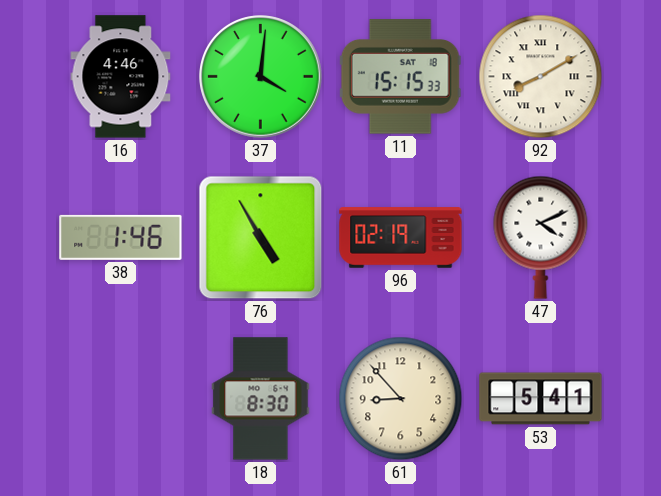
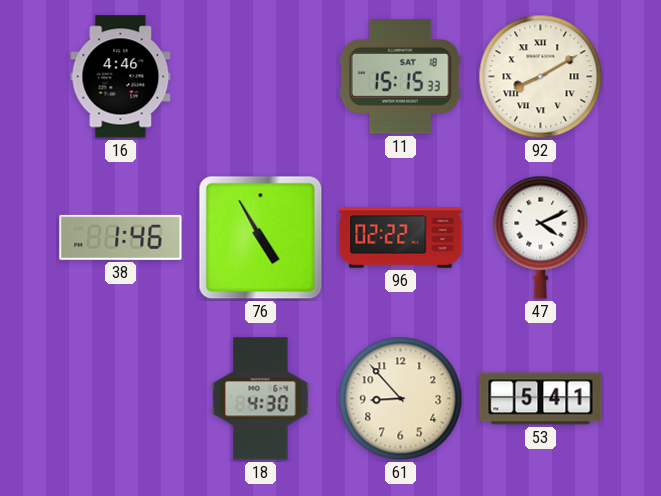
37: 4:01 -> none (261, 77)
96: 02:19 -> 02:22 (401, 238)
18: 8:30 -> 4:30 (261, 399)
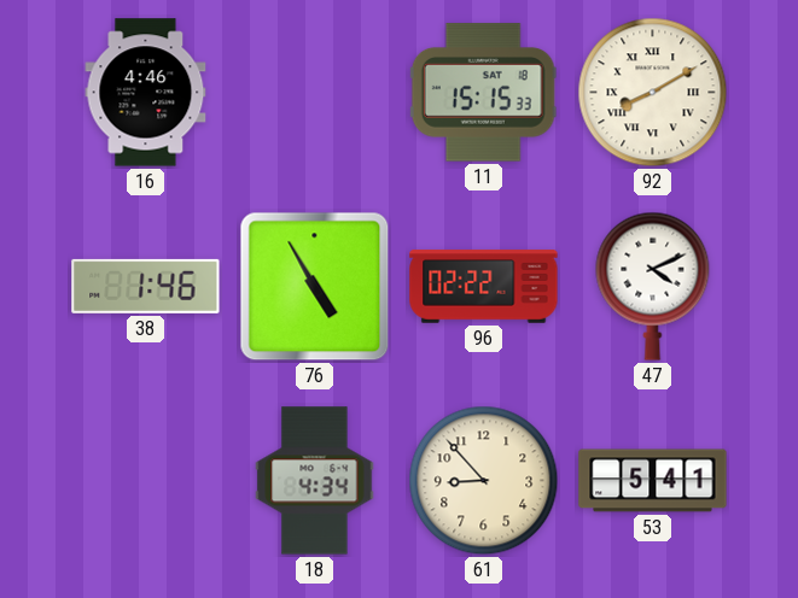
18: 4:30 -> 4:34 (315, 481)
